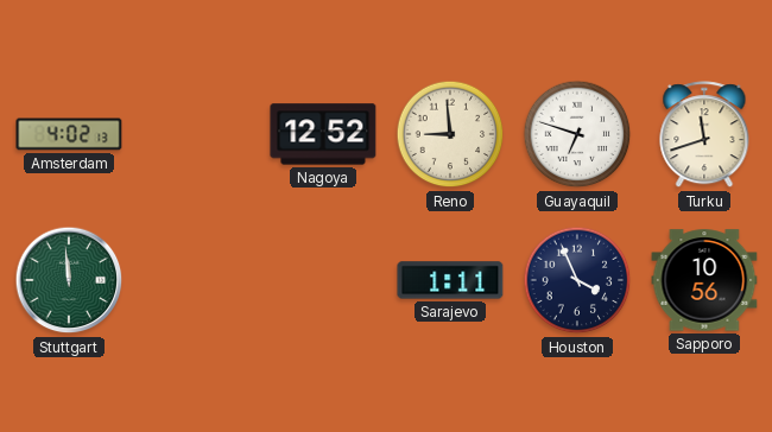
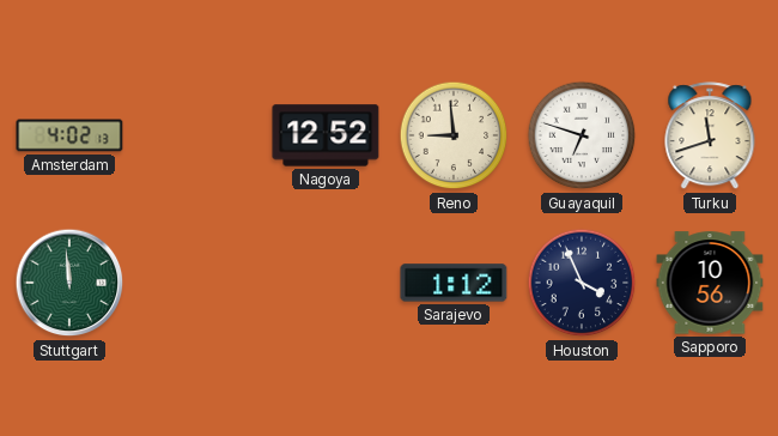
Sarajevo: 1:11 -> 1:12 (454, 283)
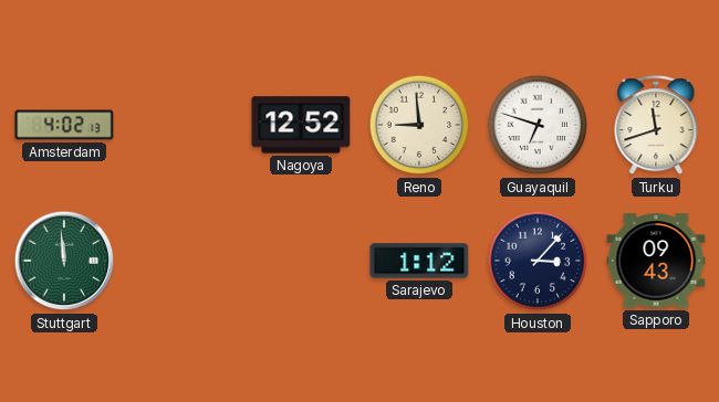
Houston: 3:56 -> 3:07 (538, 261)
Sapporo: 10:56 -> 09:43 (656, 261)
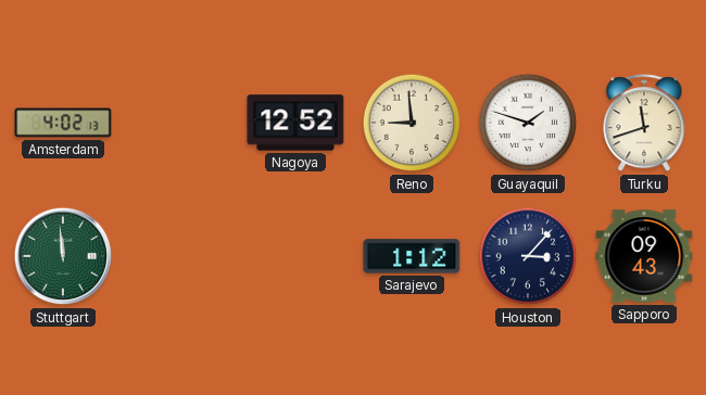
Guayaquil: 6:48 -> 1:48 (528, 123)
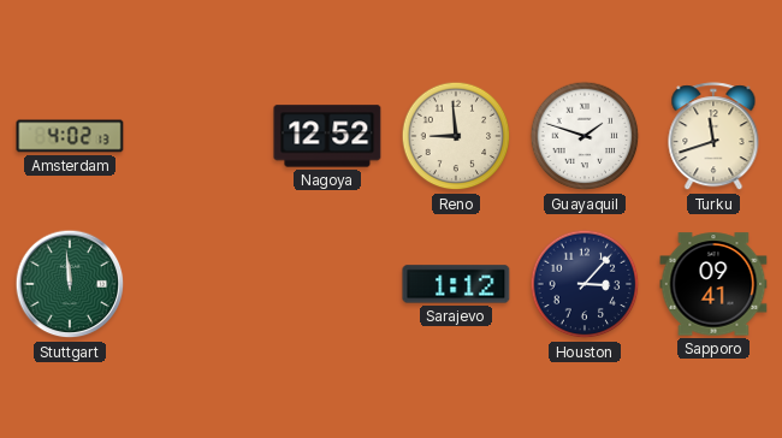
Sapporo: 09:43 -> 09:41 (713, 284)
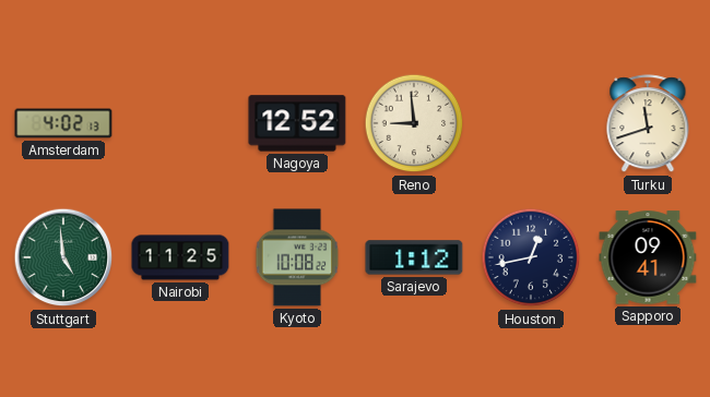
Guayaquil: 1:48 -> none (585, 136)
Stuttgart: 11:59 -> 4:59 (63, 257)
Nairobi: none -> 11:25 (180, 257)
Kyoto: none -> 10:08 (297, 257)
Houston: 3:07 -> 12:43 (531, 257)
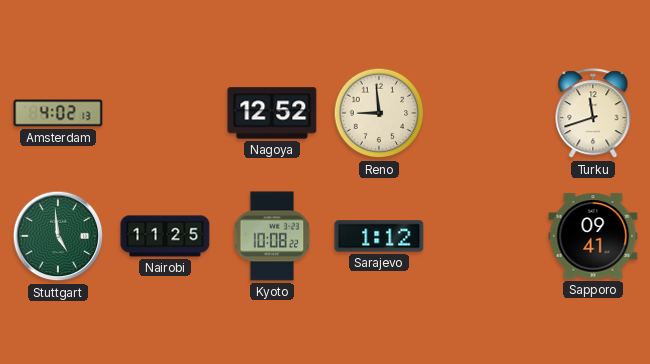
Houston: 12:43 -> none (531, 257)
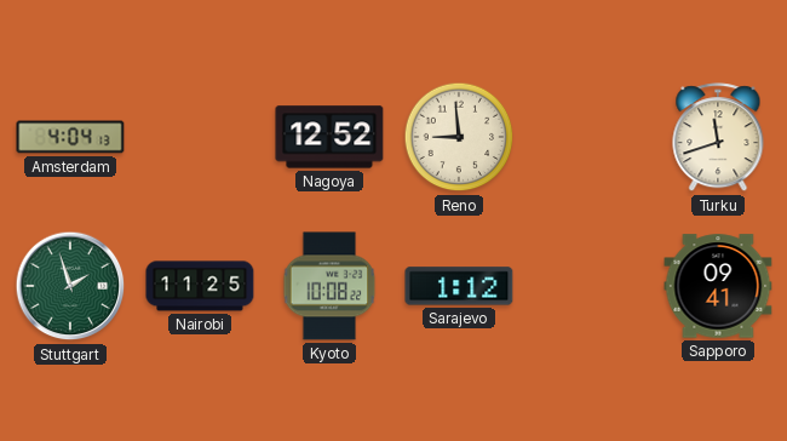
Amsterdam: 4:02 -> 4:04 (70, 137)
Stuttgart: 4:59 -> 1:57 (70, 286)
